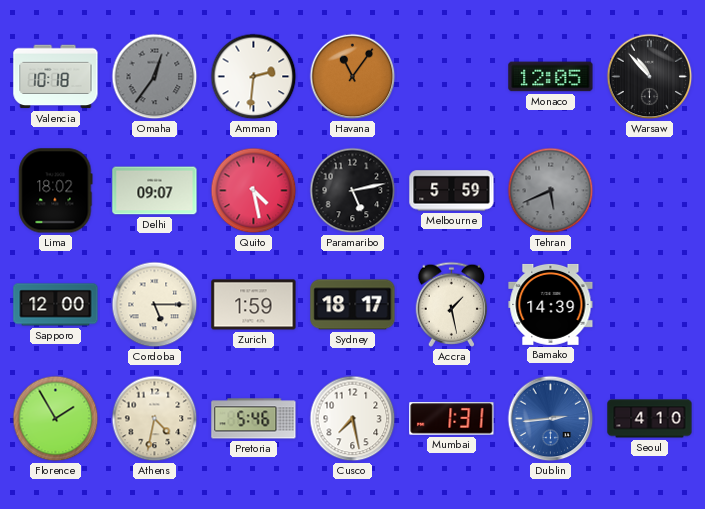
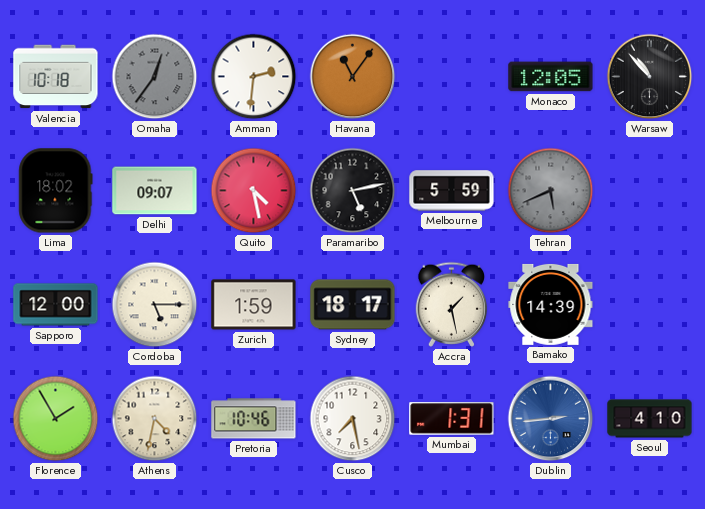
Pretoria: 5:46 -> 10:46 (254, 419)
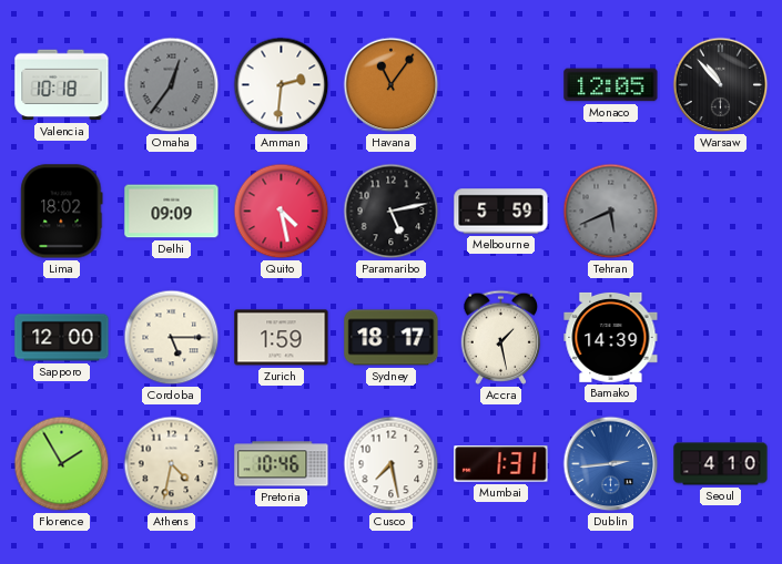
Delhi: 09:07 -> 09:09 (172, 212)
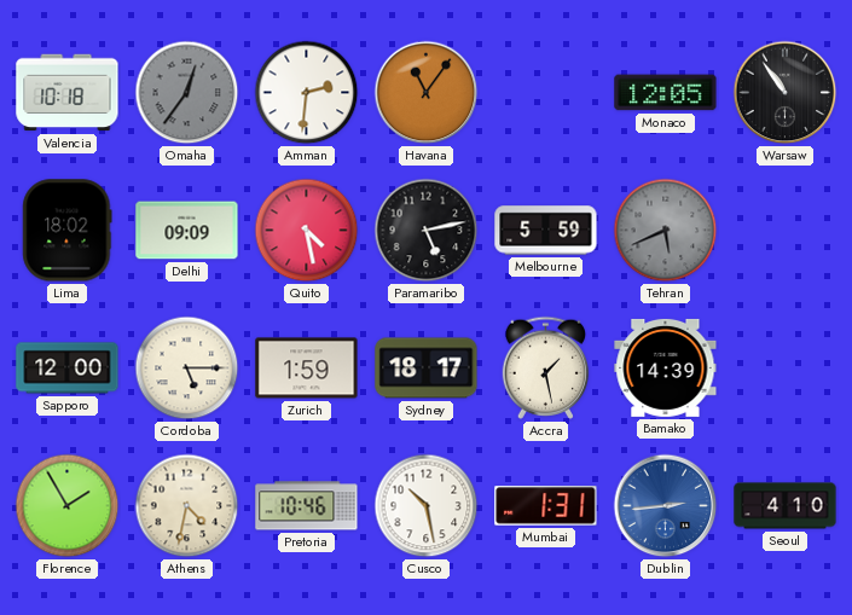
Warsaw: 10:53 -> 10:54 (786, 93)
Cusco: 7:28 -> 10:28 (427, 506)
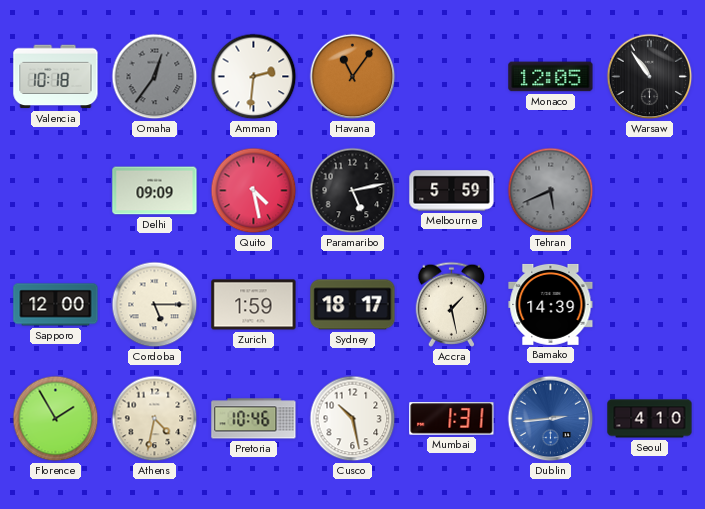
Lima: 18:02 -> none (68, 231)
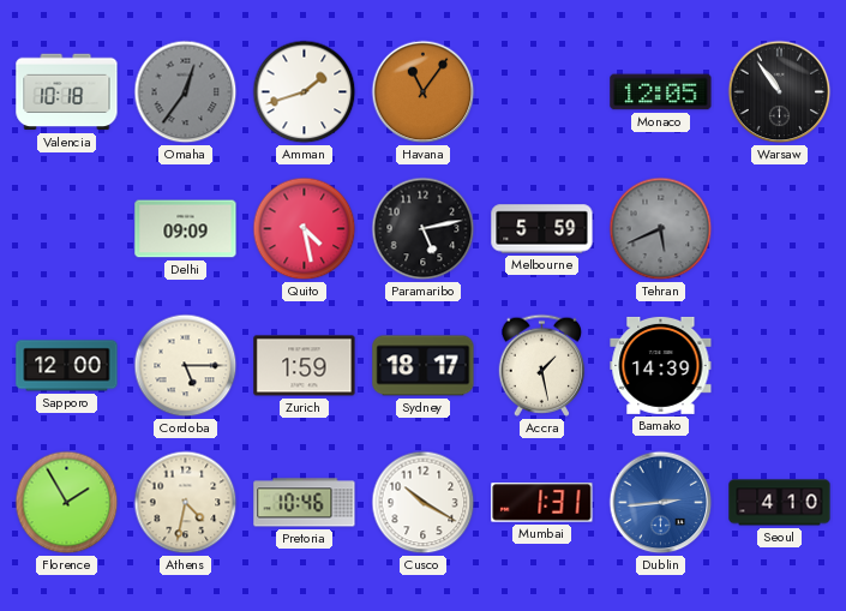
Amman: 2:31 -> 1:42 (305, 92)
Cusco: 10:28 -> 10:20 (424, 503)
